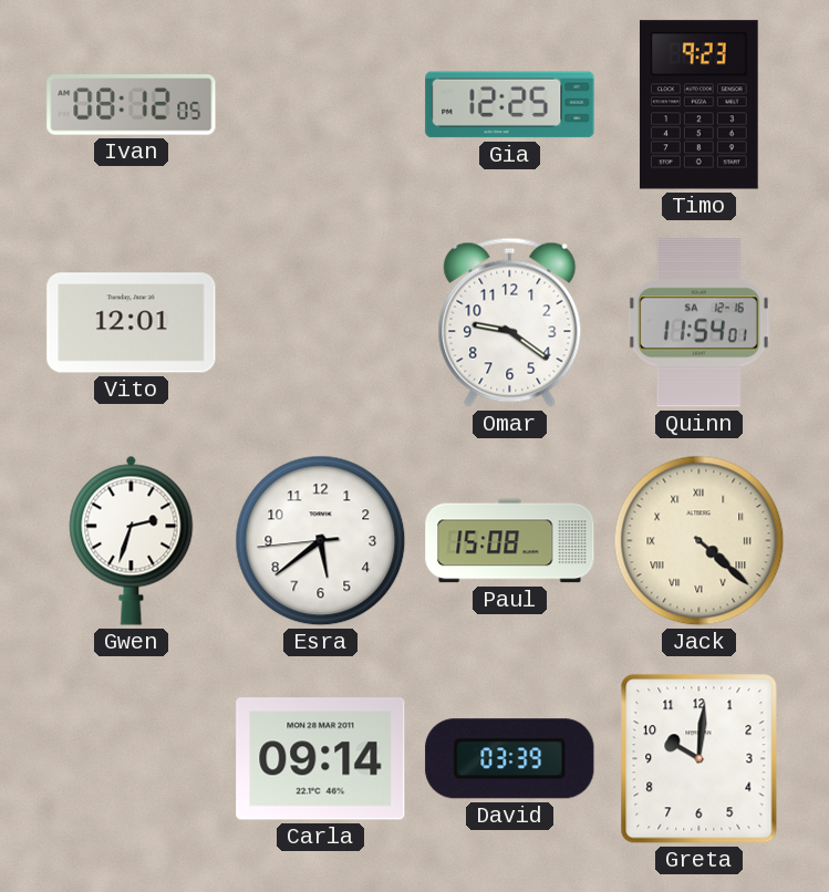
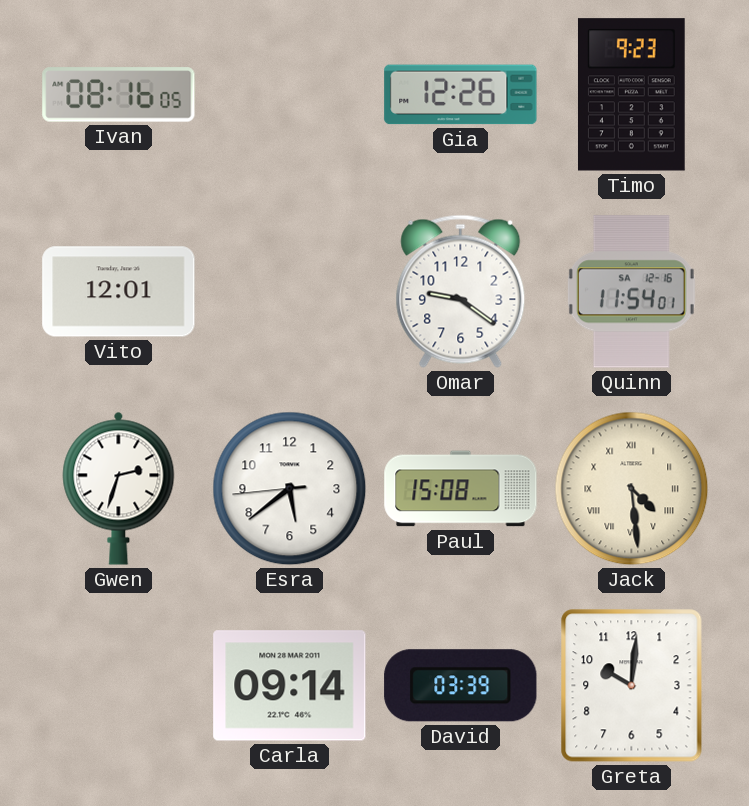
Ivan: 08:12 -> 08:16 (119, 95)
Gia: 12:25 -> 12:26 (461, 95)
Jack: 4:22 -> 4:29 (632, 489)
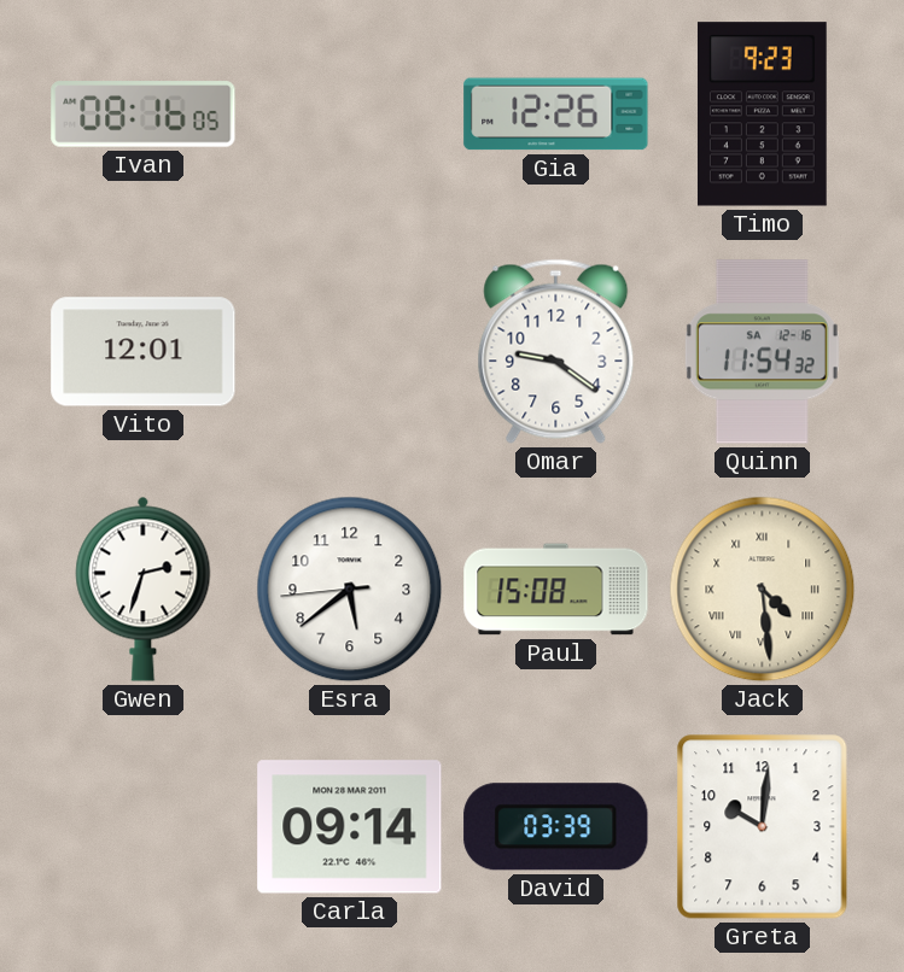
Quinn: 11:54:01 -> 11:54:32 (762, 352)
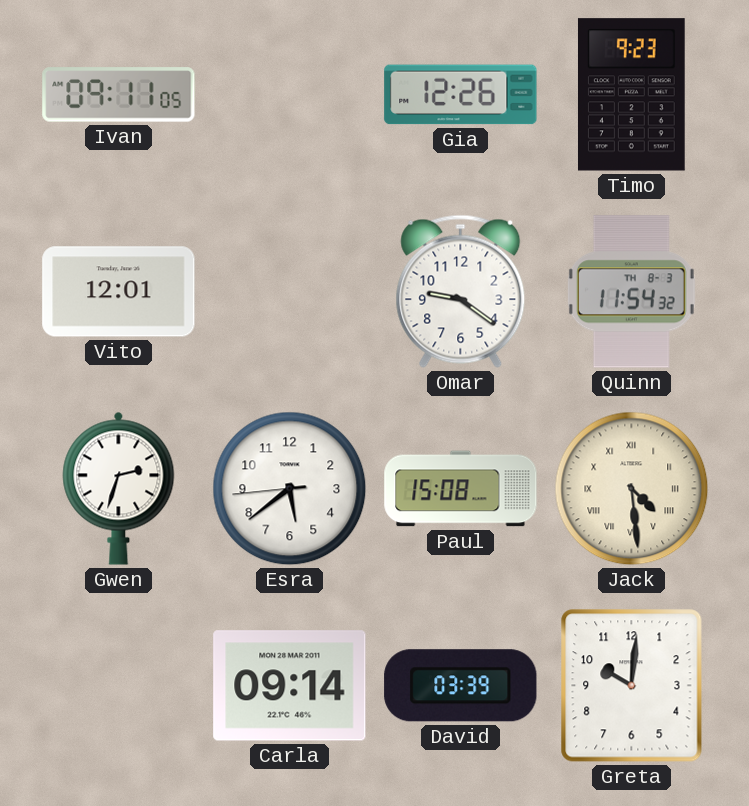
Ivan: 08:16 -> 09:11 (119, 95)
Quinn date: SA 12-16 -> TH 8-3 (631, 292)
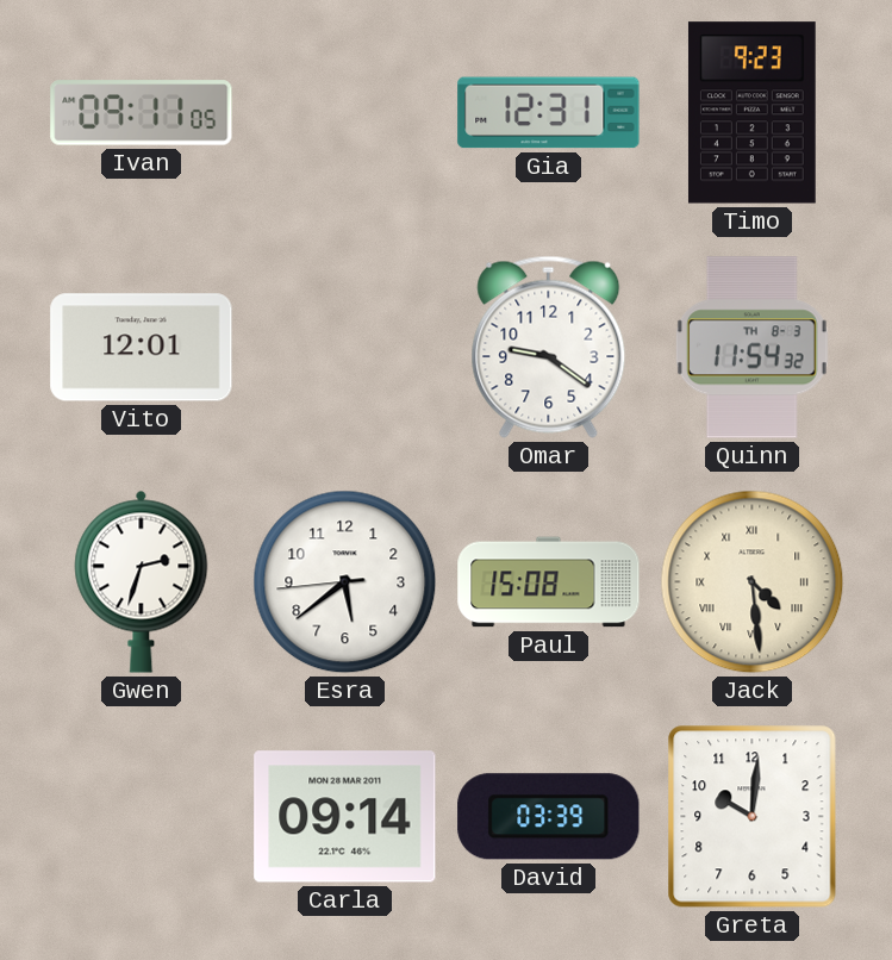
Gia: 12:26 -> 12:31 (549, 113)
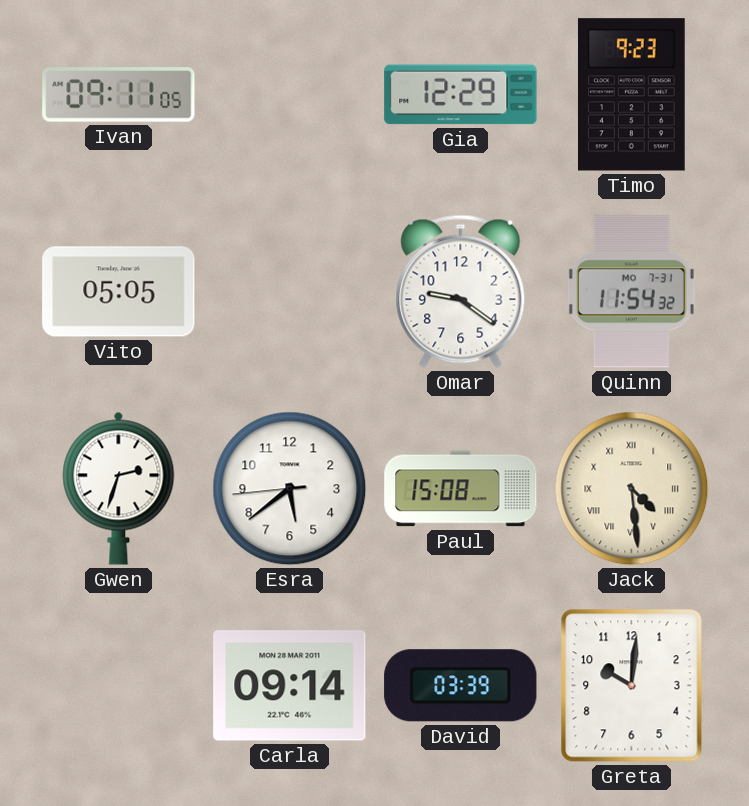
Gia: 12:31 -> 12:29 (461, 95)
Vito: 12:01 -> 05:05 (119, 292)
Quinn date: TH 8-3 -> MO 7-31 (631, 292)
